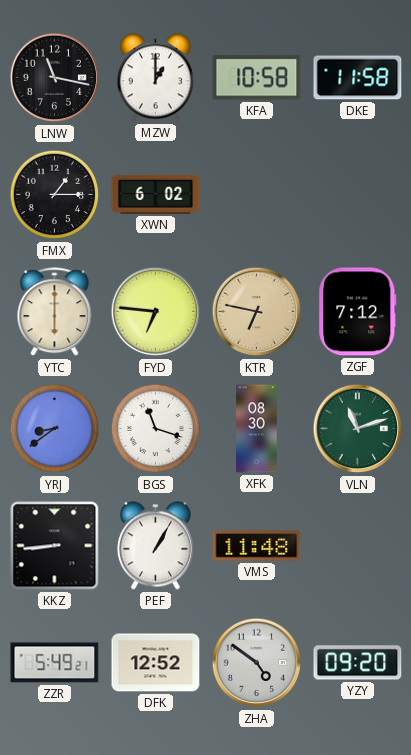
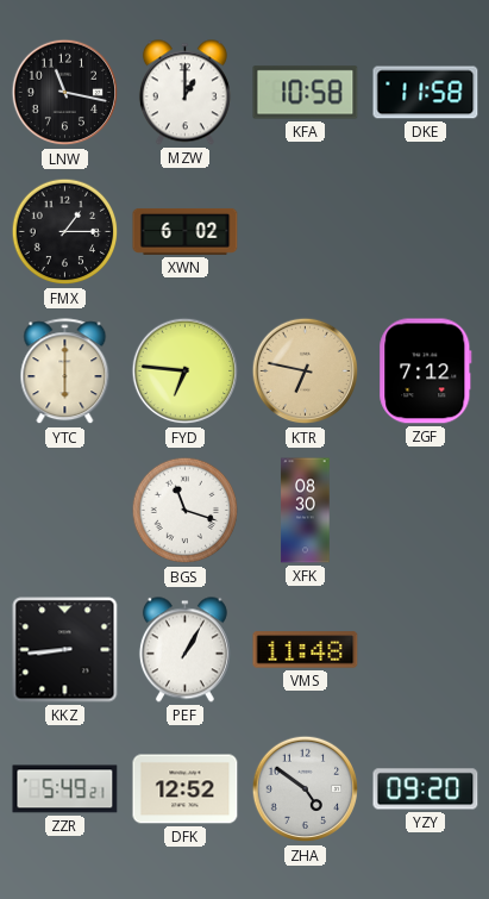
YRJ: 8:39 -> none (55, 429)
VLN: 11:12 -> none (358, 429)
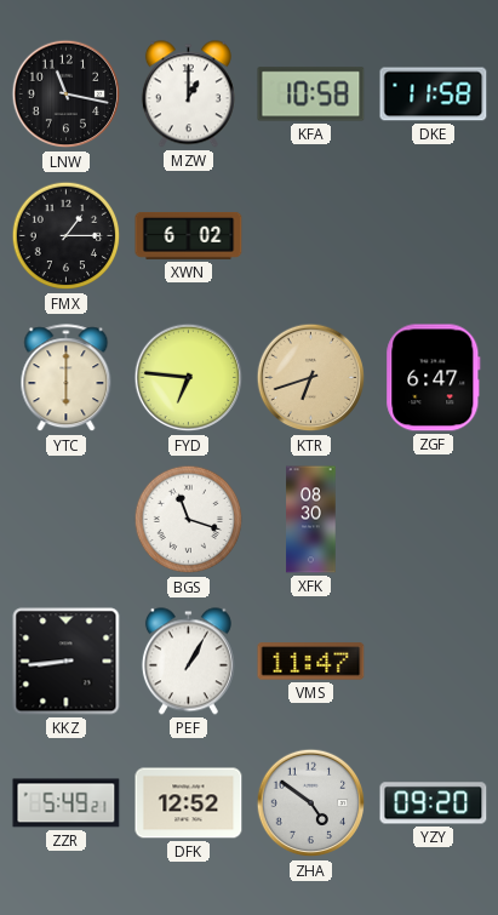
KTR: 6:47 -> 6:42 (311, 378)
ZGF: 7:12 -> 6:47 (434, 378)
VMS: 11:48 -> 11:47 (311, 662)
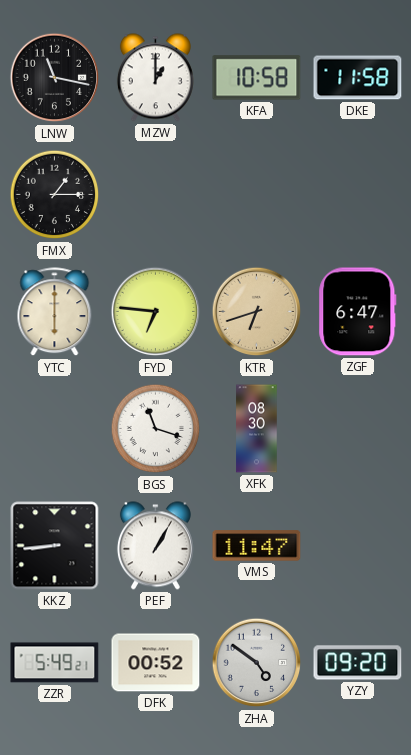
XWN: 6:02 -> none (189, 235)
DFK: 12:52 -> 00:52 (156, 663)
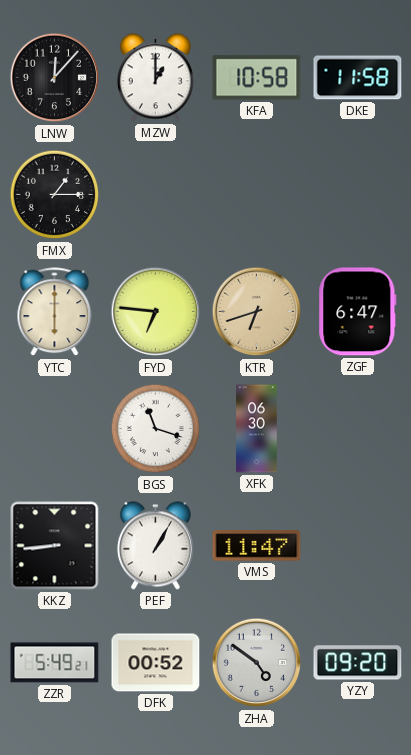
LNW: 11:17 -> 12:07 (55, 78)
XFK: 08:30 -> 06:30 (257, 429)
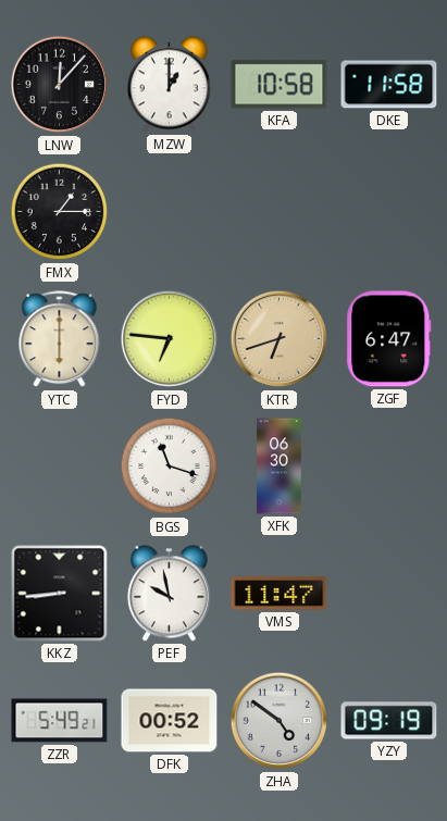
PEF: 1:05 -> 9:58 (169, 594)
YZY: 09:20 -> 09:19 (389, 721)
